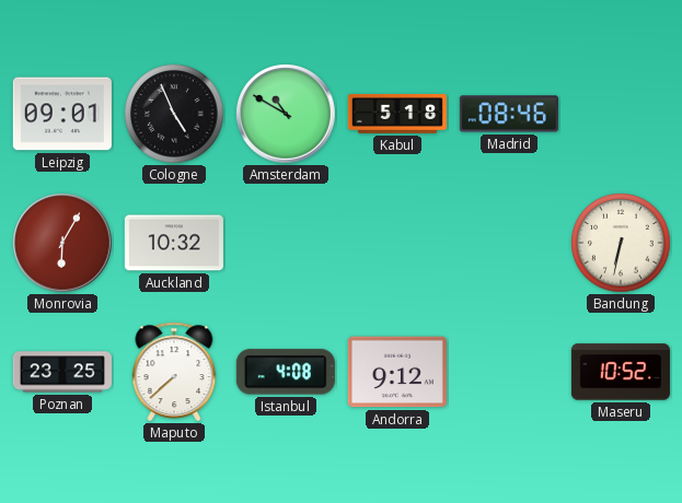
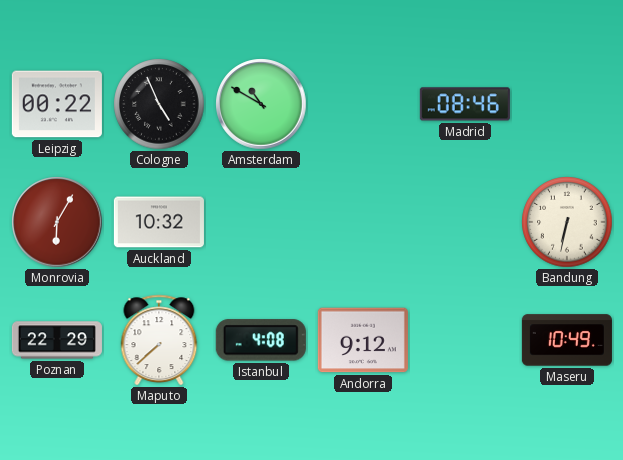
Leipzig: 09:01 -> 00:22 (57, 104)
Kabul: 5:18 -> none (397, 114)
Poznan: 23:25 -> 22:29 (57, 340)
Maseru: 10:52 -> 10:49 (567, 340)
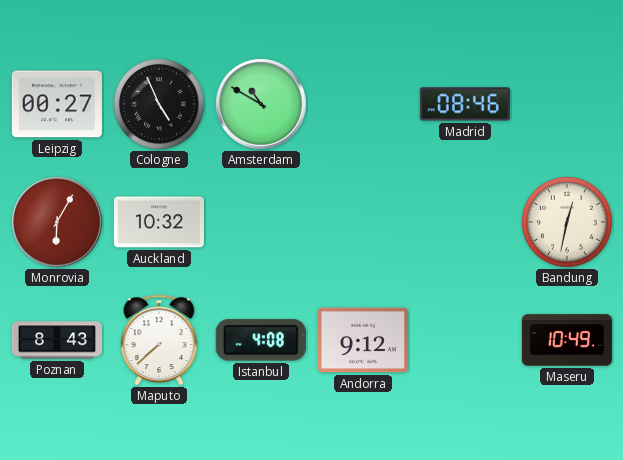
Leipzig: 00:22 -> 00:27 (57, 104)
Bandung: 6:32 -> 12:32 (567, 222)
Poznan: 22:29 -> 8:43 (57, 340)
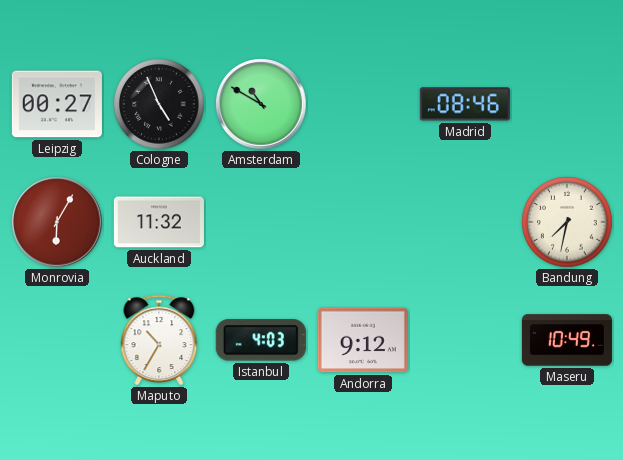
Auckland: 10:32 -> 11:32 (159, 222)
Bandung: 12:32 -> 7:32 (567, 222)
Poznan: 8:43 -> none (57, 340)
Maputo: 7:38 -> 10:35 (159, 340)
Istanbul: 4:08 -> 4:03 (261, 340)
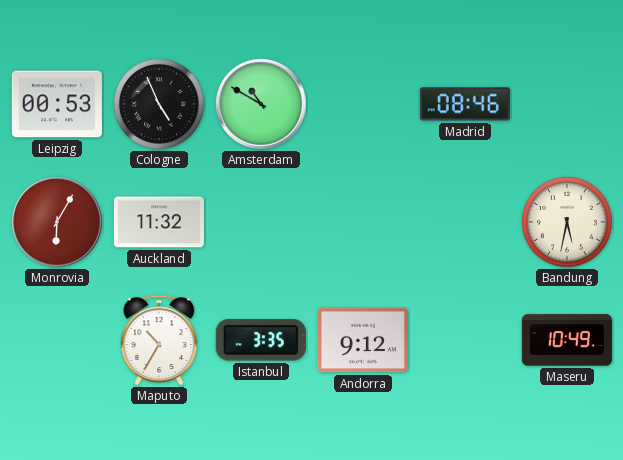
Leipzig: 00:27 -> 00:53 (57, 104)
Bandung: 7:32 -> 5:32 (567, 222)
Istanbul: 4:03 -> 3:35 (261, 340)
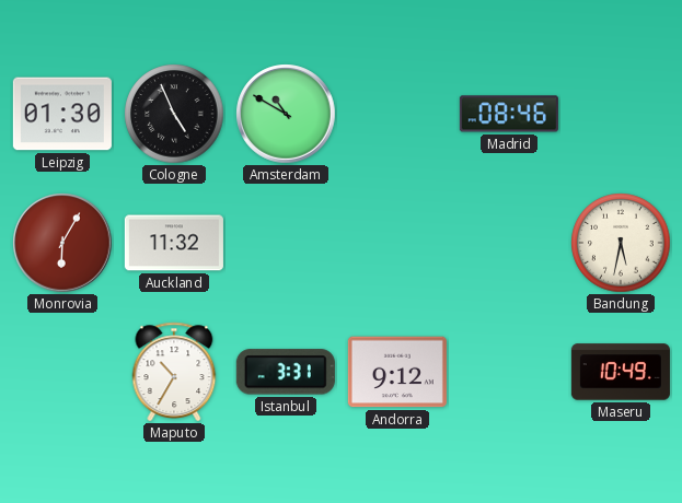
Leipzig: 00:53 -> 01:30 (62, 114)
Istanbul: 3:35 -> 3:31 (286, 372)
